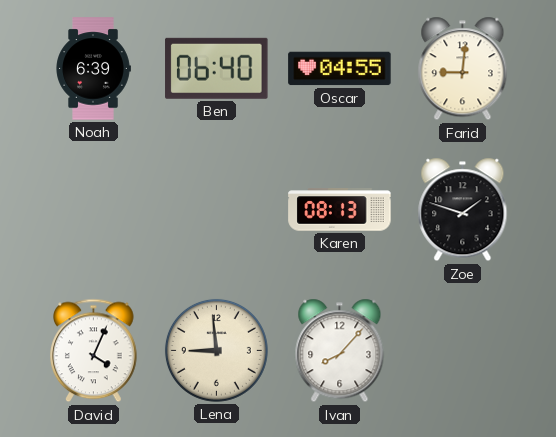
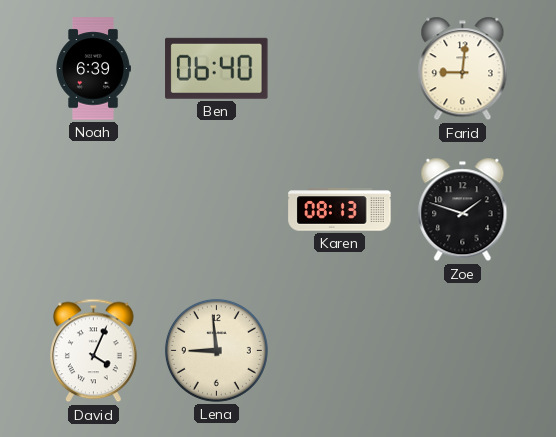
Oscar: 04:55 -> none (340, 69)
Ivan: 8:07 -> none (340, 351)
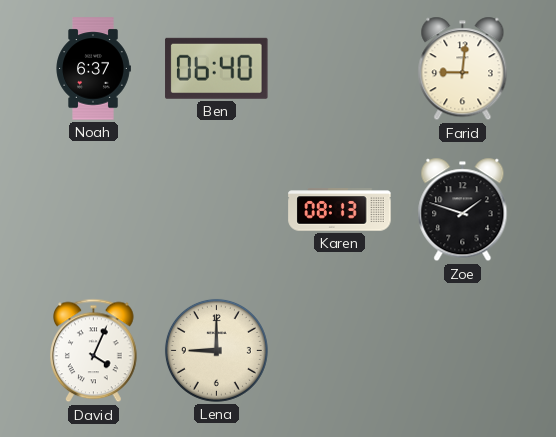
Noah: 6:39 -> 6:37 (93, 69)
Lena: 8:59 -> 9:00 (216, 350)
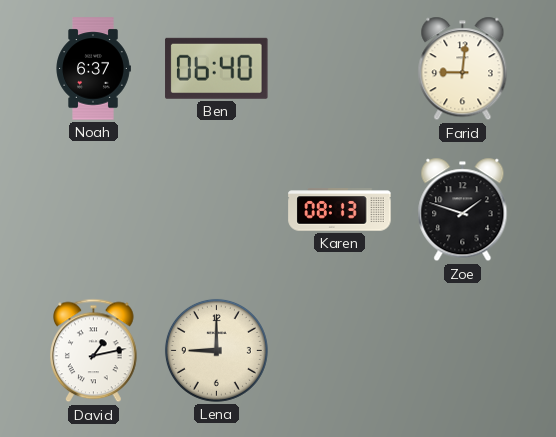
David: 4:04 -> 1:13 (94, 351)
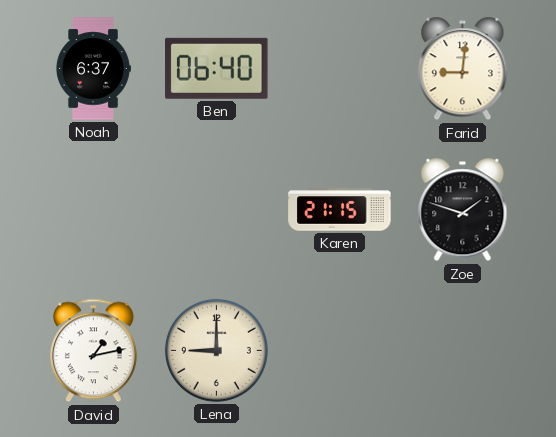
Karen: 08:13 -> 21:15 (340, 210)
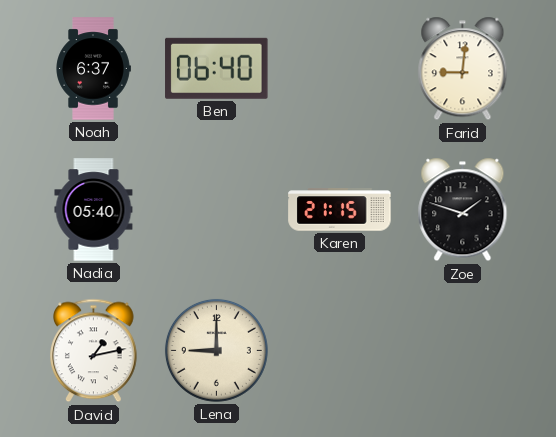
Nadia: none -> 05:40 (94, 210)
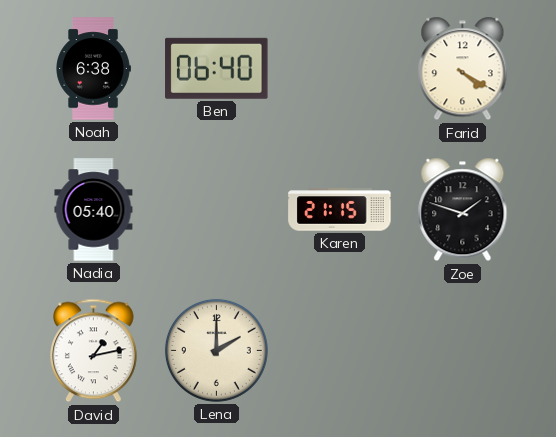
Noah: 6:37 -> 6:38 (93, 69)
Farid: 9:01 -> 4:20 (463, 69)
Lena: 9:00 -> 2:00 (216, 350)
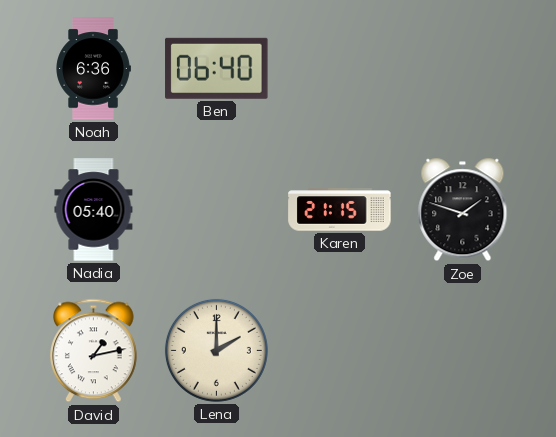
Noah: 6:38 -> 6:36 (93, 69)
Farid: 4:20 -> none (463, 69)
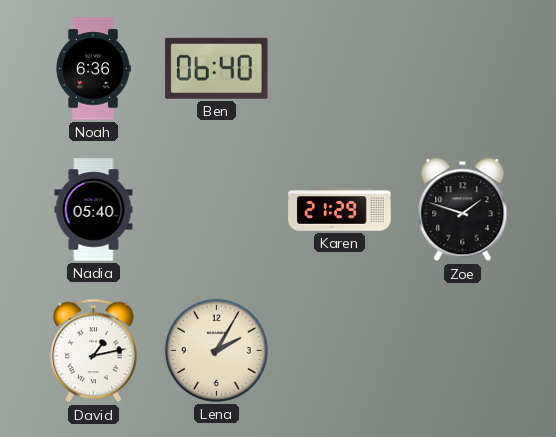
Karen: 21:15 -> 21:29 (340, 210)
Lena: 2:00 -> 2:05 (216, 350)
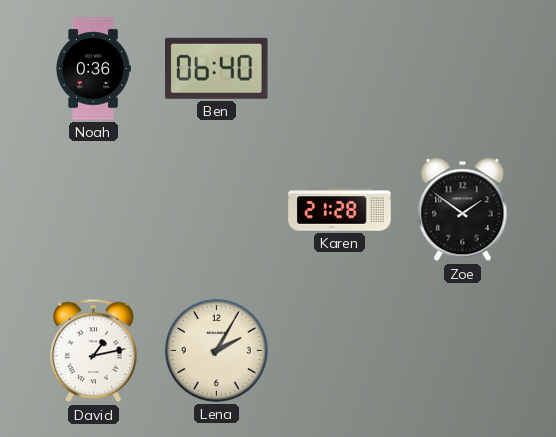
Noah: 6:36 -> 0:36 (93, 69)
Nadia: 05:40 -> none (94, 210)
Karen: 21:29 -> 21:28 (340, 210)
Zoe: 1:48 -> 1:51 (463, 210)
